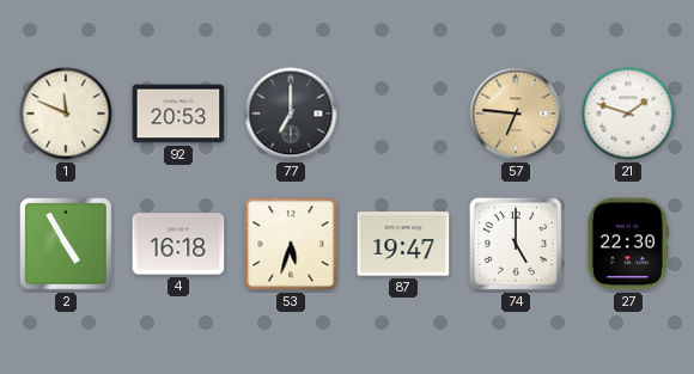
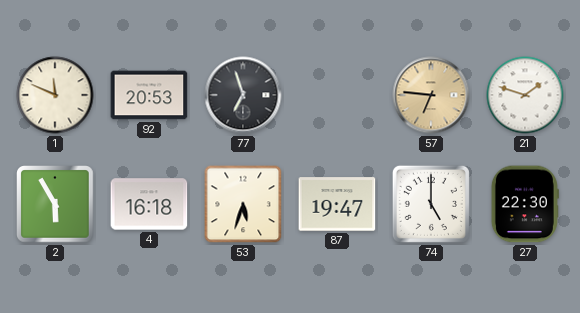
77: 7:00 -> 6:57 (243, 95)
2: 4:55 -> 5:55 (55, 204)
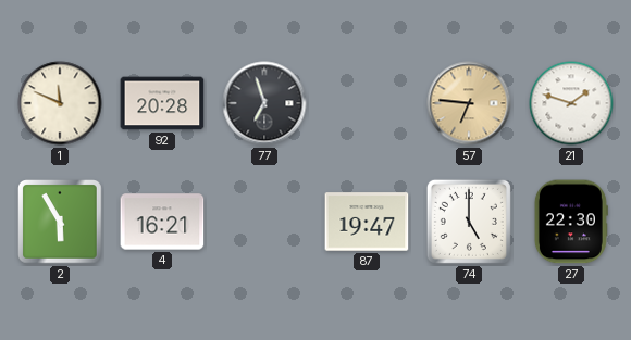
92: 20:53 -> 20:28 (162, 103)
4: 16:18 -> 16:21 (162, 222)
53: 5:33 -> none (243, 204)
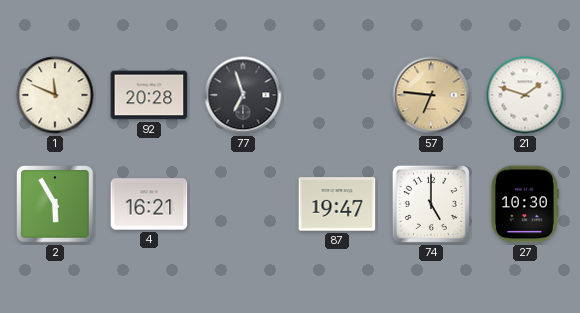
27: 22:30 -> 10:30 (525, 204)
